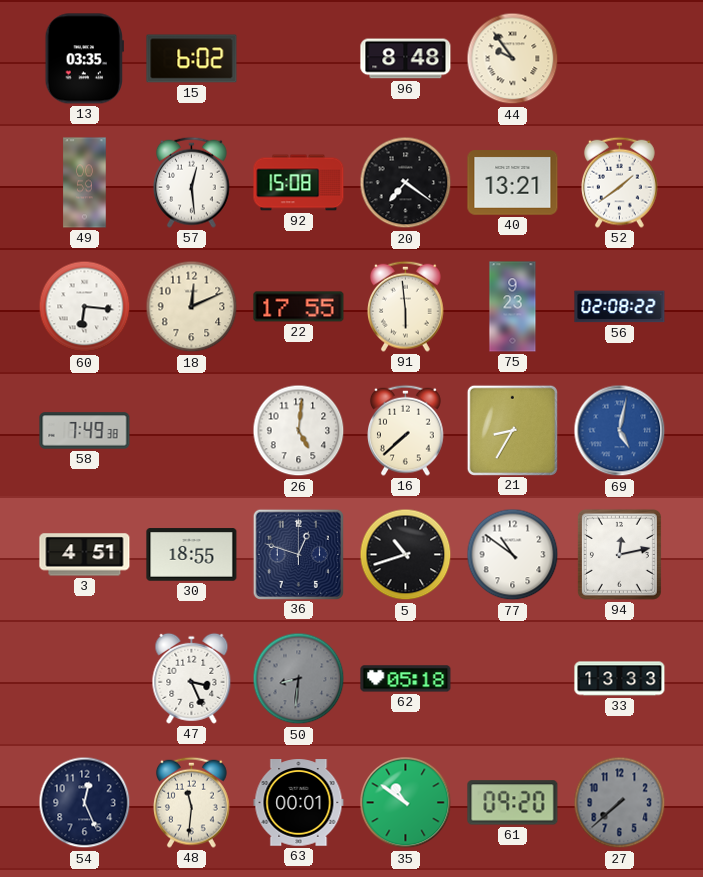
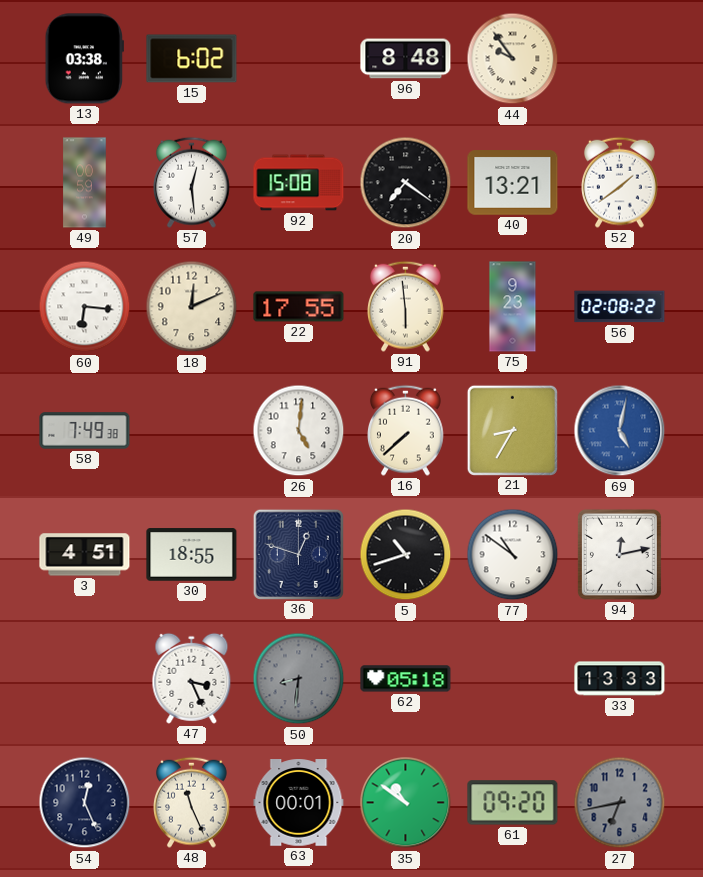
13: 03:35 -> 03:38 (84, 59)
48: 11:31 -> 11:26 (192, 802)
27: 7:38 -> 6:43 (620, 803)
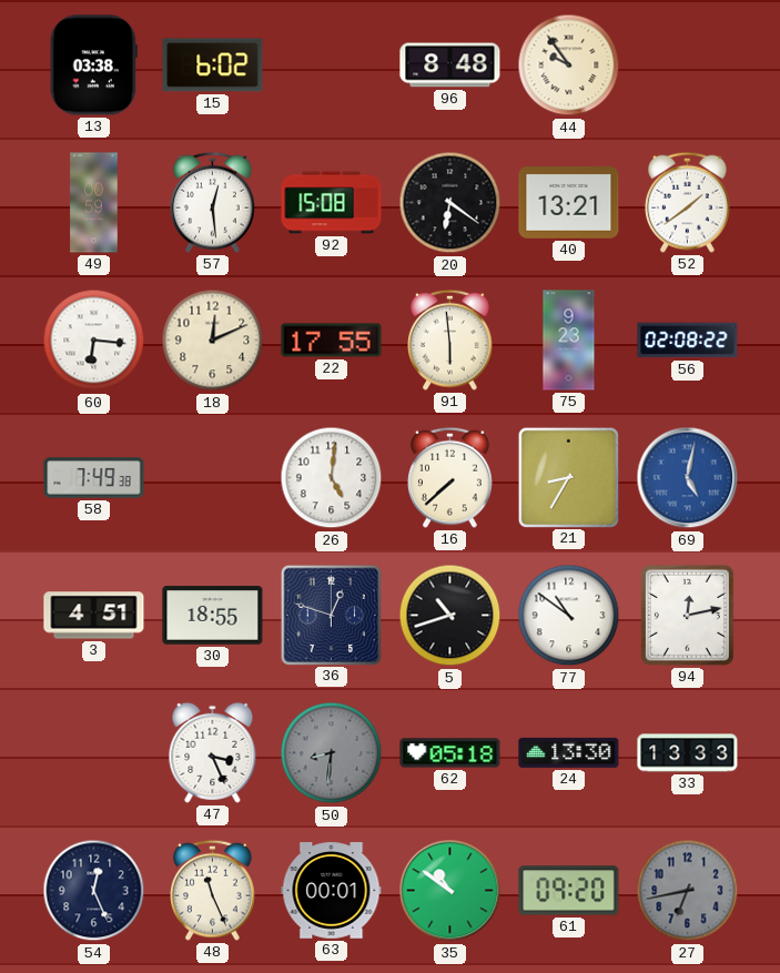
20: 7:21 -> 6:21 (450, 203)
24: none -> 13:30 (569, 752)
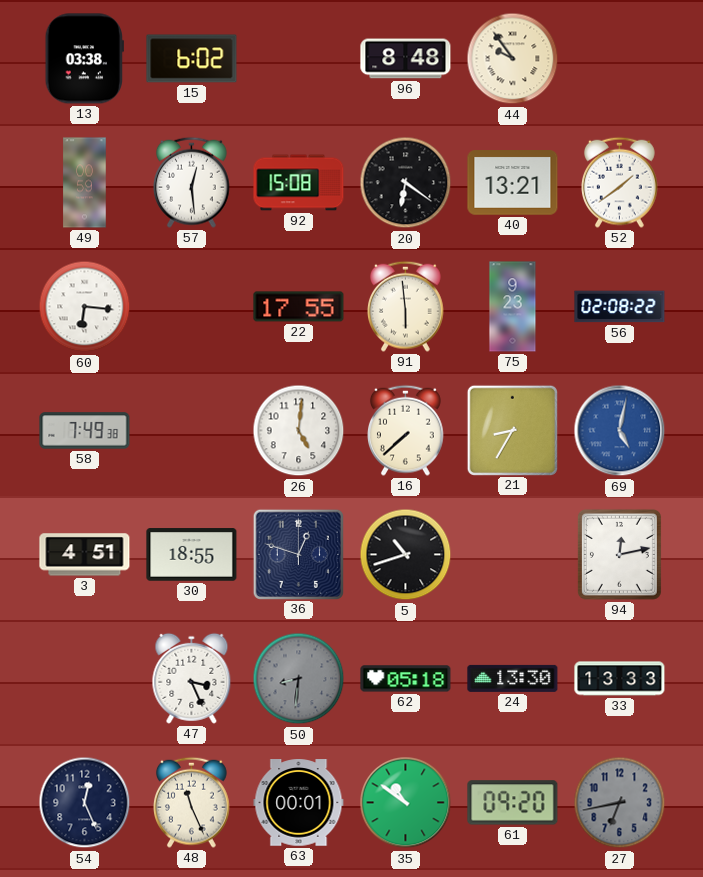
18: 12:11 -> none (213, 341)
77: 10:51 -> none (569, 616)
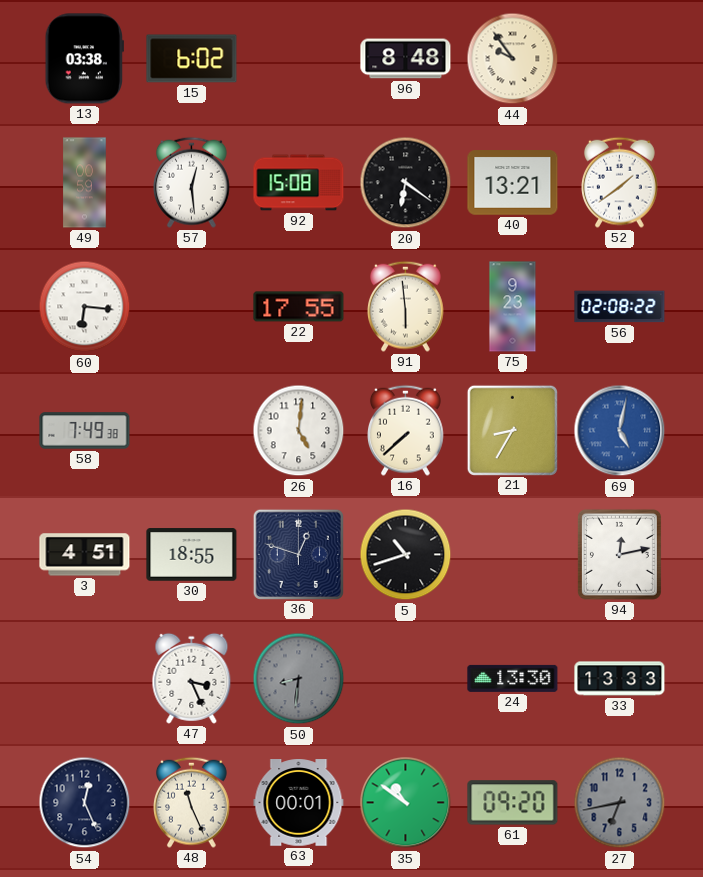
62: 05:18 -> none (406, 679)
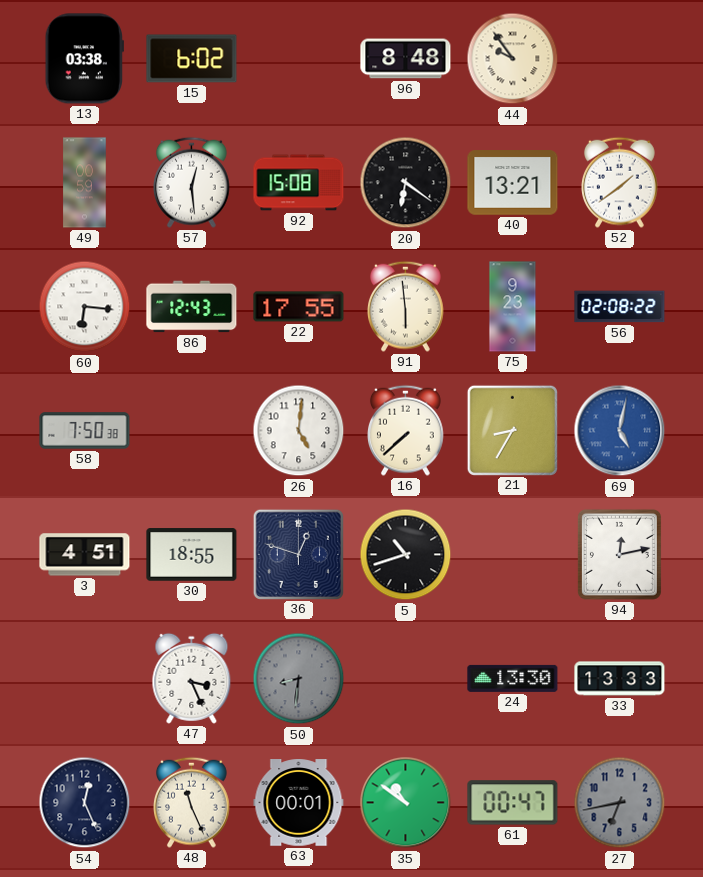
86: none -> 12:43 (192, 307)
58: 7:49 -> 7:50 (85, 431)
61: 09:20 -> 00:47 (513, 803)
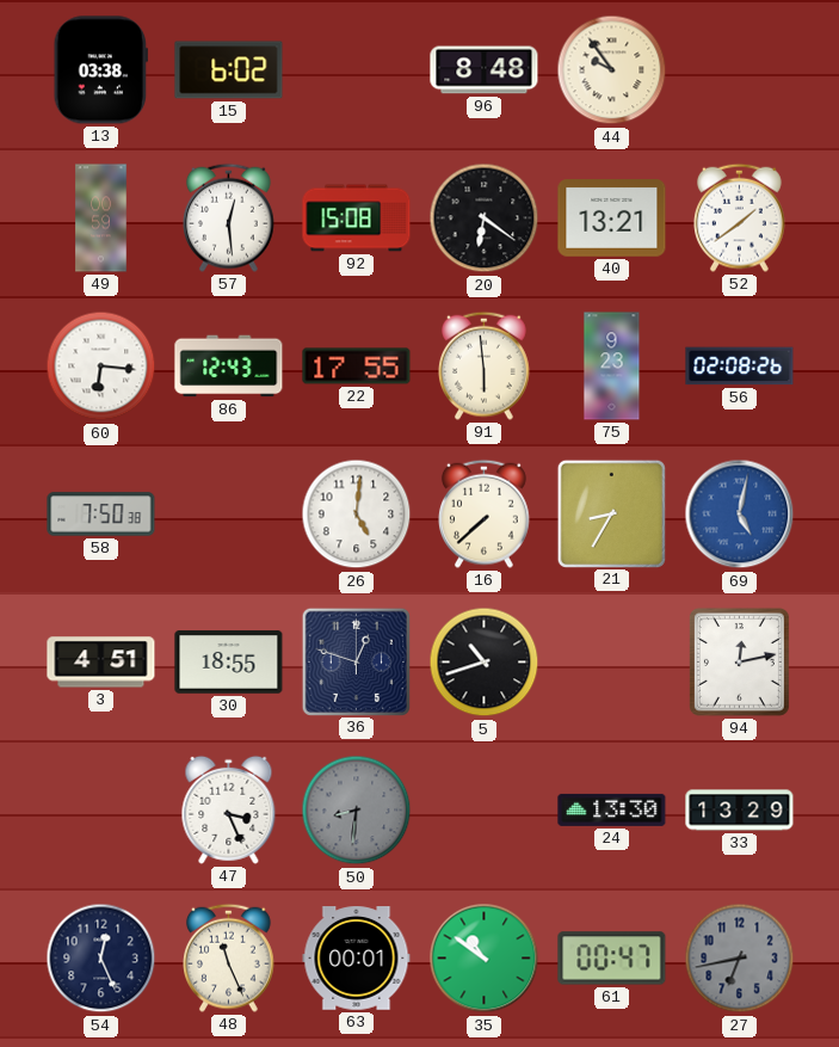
56: 02:08:22 -> 02:08:26 (740, 367)
33: 13:33 -> 13:29 (740, 811)
